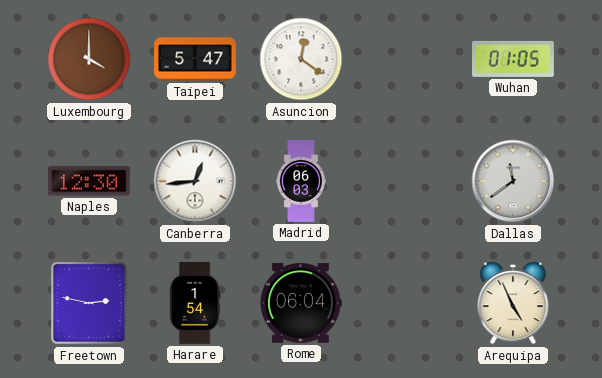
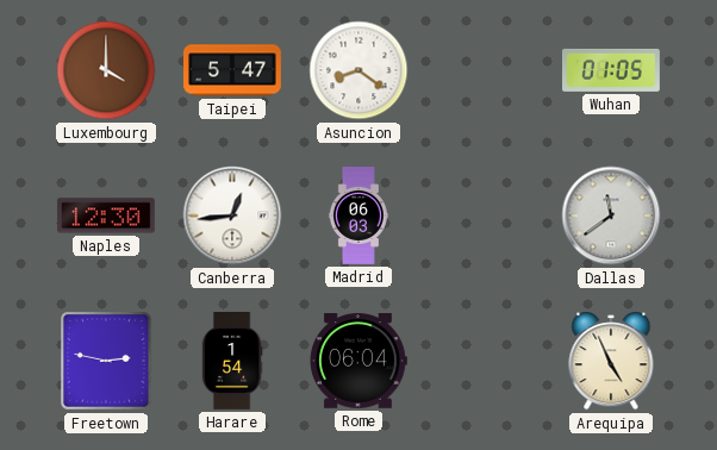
Asuncion: 12:21 -> 8:21 (358, 70)
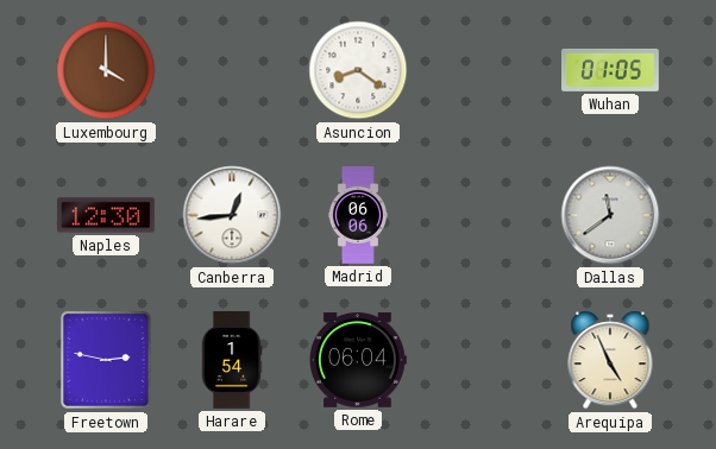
Taipei: 5:47 -> none (233, 70)
Madrid: 06:03 -> 06:06 (358, 216)
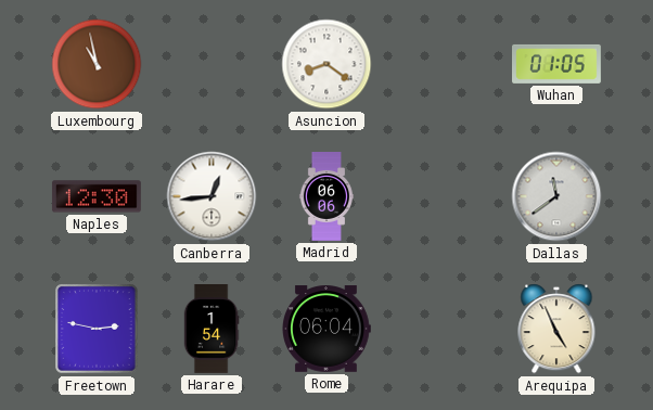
Luxembourg: 4:00 -> 10:58 (97, 64)
